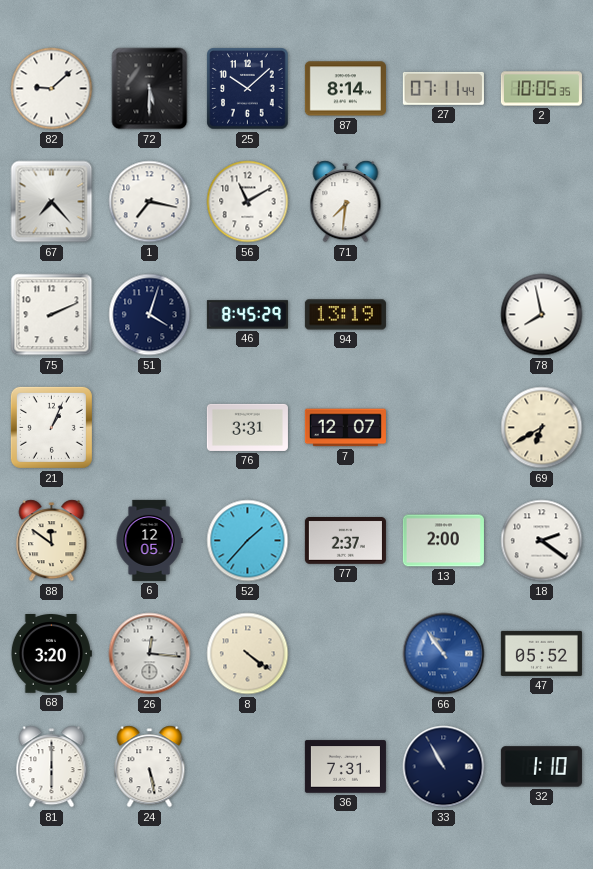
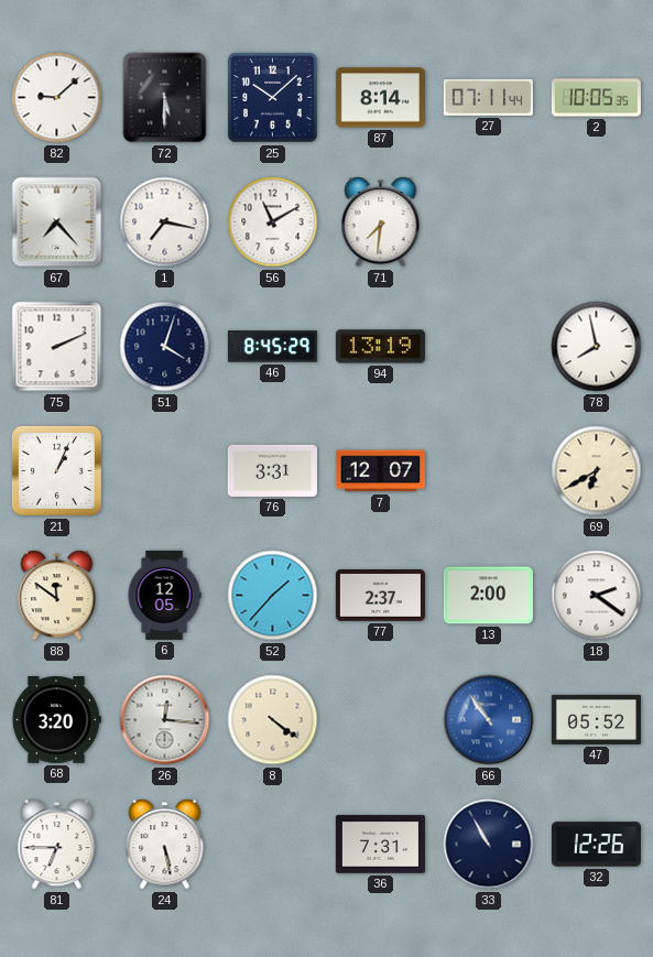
81: 6:00 -> 6:45 (57, 845)
32: 1:10 -> 12:26 (596, 845)
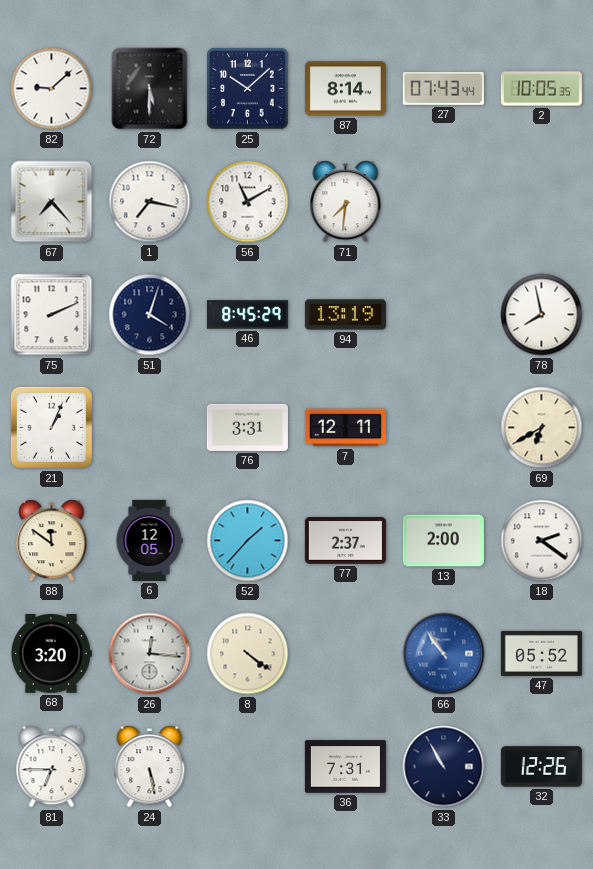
27: 07:11 -> 07:43 (443, 88)
7: 12:07 -> 12:11 (345, 428)
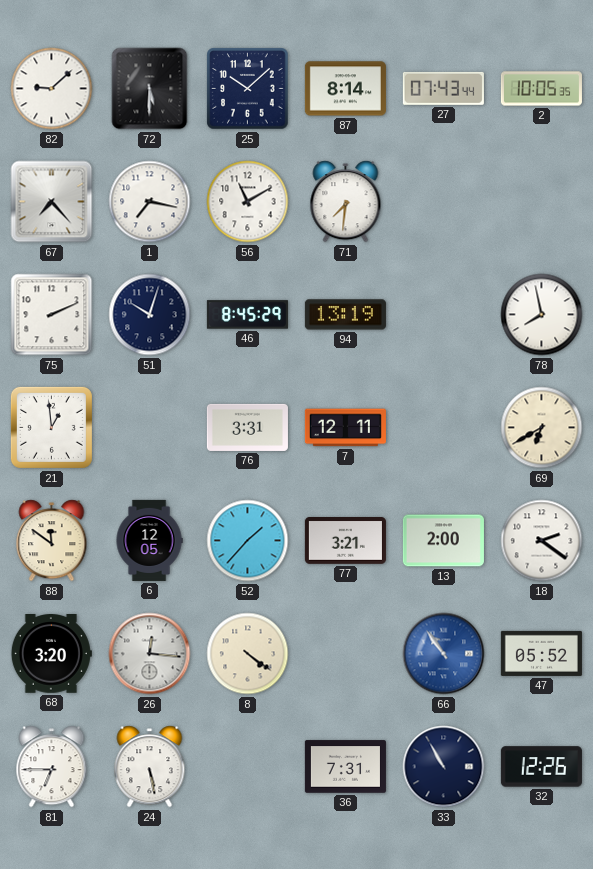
51: 4:03 -> 10:03 (150, 315)
21: 1:04 -> 12:59 (51, 427)
77: 2:37 -> 3:21 (345, 541)
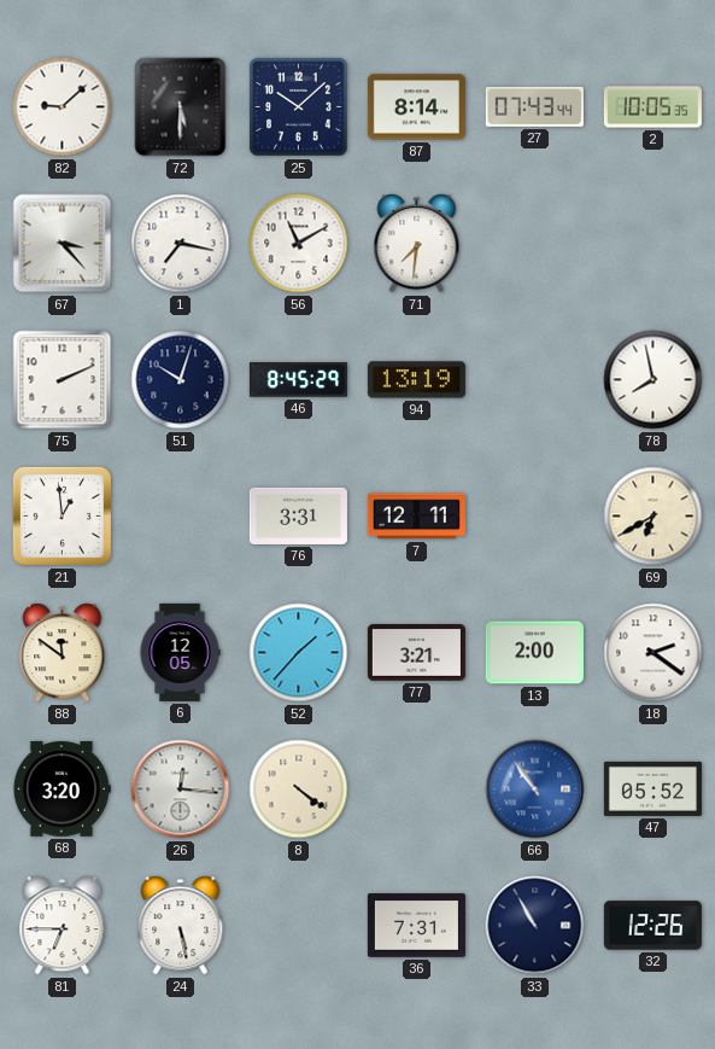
67: 7:23 -> 3:23 (63, 244)
